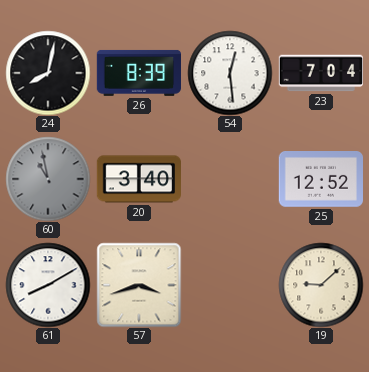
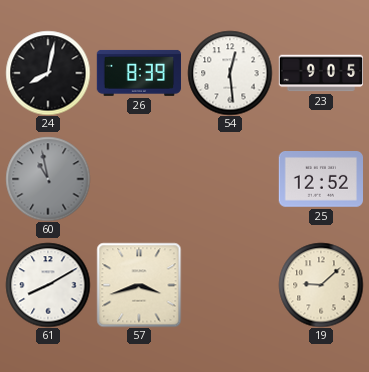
23: 7:04 -> 9:05 (320, 73)
20: 3:40 -> none (138, 179)
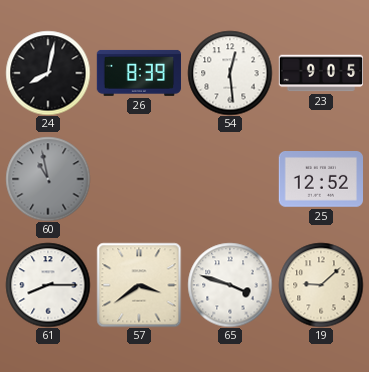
61: 8:10 -> 8:15 (48, 285)
57: 3:42 -> 3:39 (139, 285)
65: none -> 3:48 (230, 285)
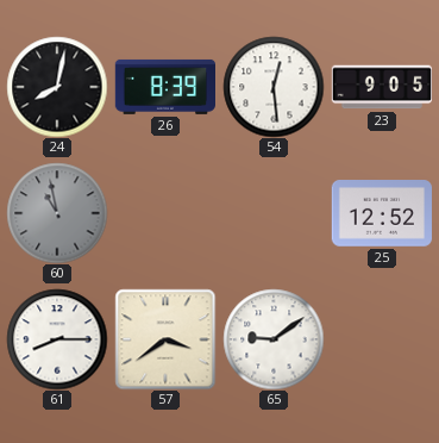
65: 3:48 -> 9:09 (274, 339)
19: 9:08 -> none (321, 285)
